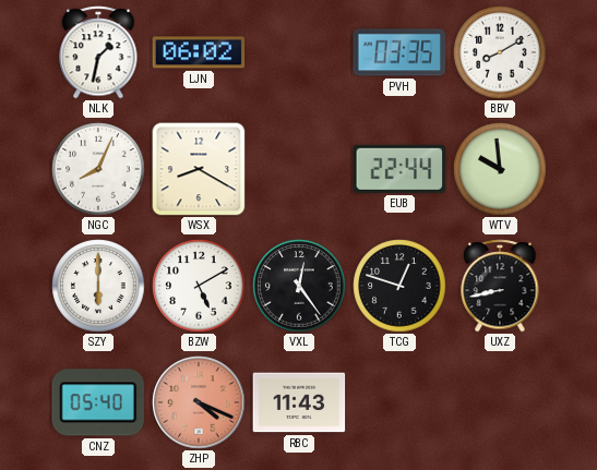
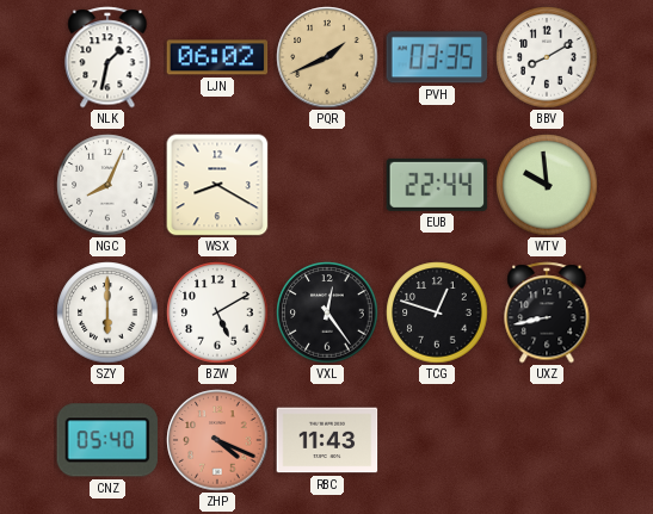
PQR: none -> 1:41 (327, 57)
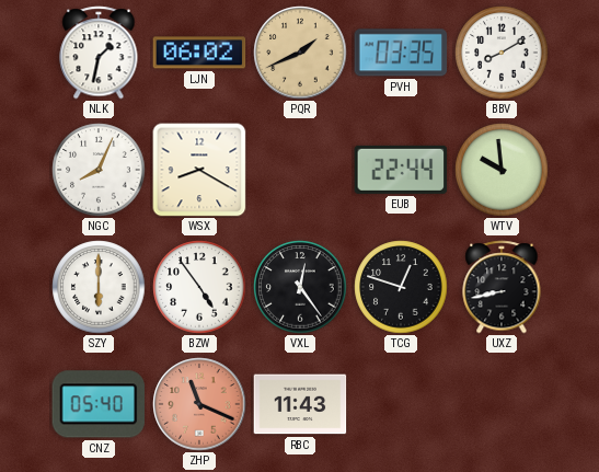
BZW: 5:10 -> 4:54 (199, 287)
ZHP: 4:19 -> 11:19 (199, 404)
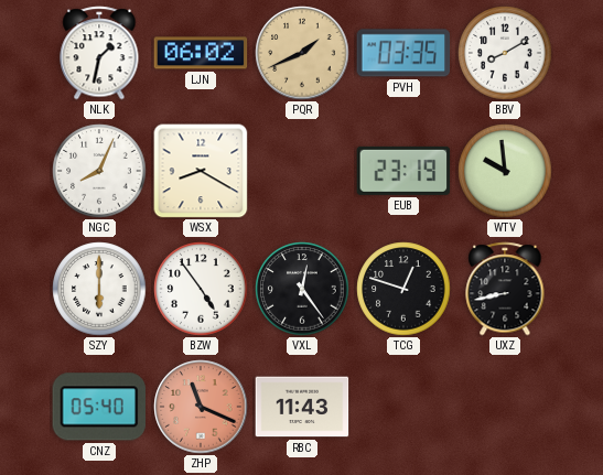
EUB: 22:44 -> 23:19 (403, 171)
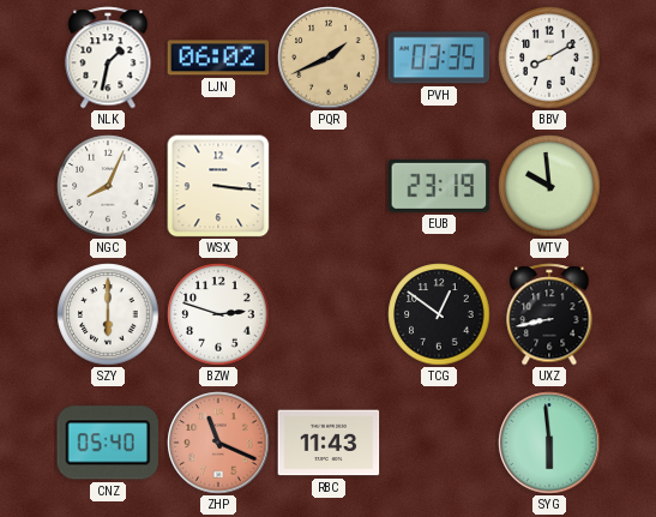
WSX: 8:20 -> 3:16 (218, 186)
BZW: 4:54 -> 2:48 (218, 314)
VXL: 12:24 -> none (302, 289)
TCG: 12:48 -> 12:51 (439, 314)
SYG: none -> 5:59 (549, 443)
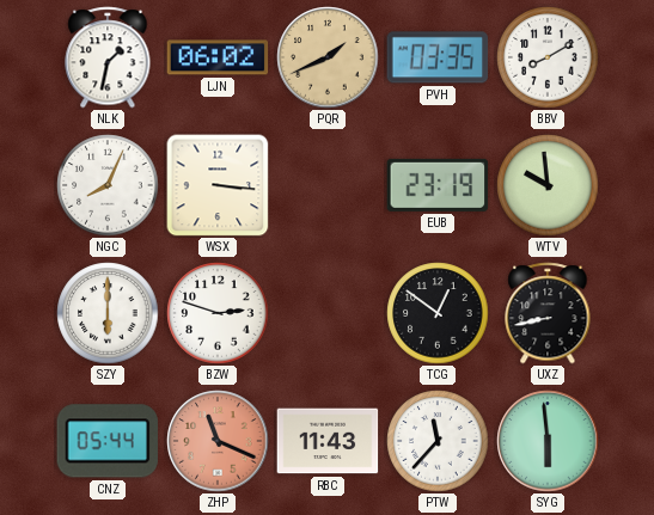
CNZ: 05:40 -> 05:44 (108, 441)
PTW: none -> 11:37 (438, 441)
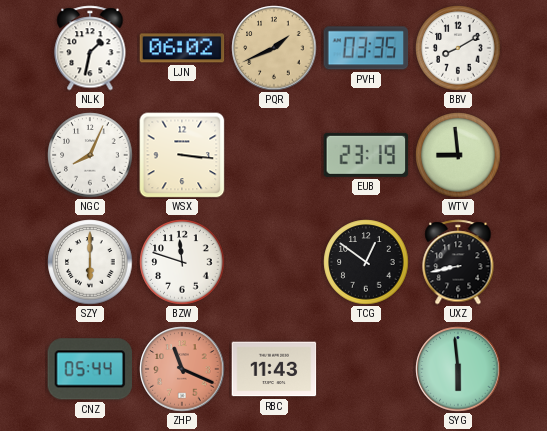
WTV: 9:59 -> 8:59 (458, 155)
BZW: 2:48 -> 11:48 (182, 262)
PTW: 11:37 -> none (438, 441)
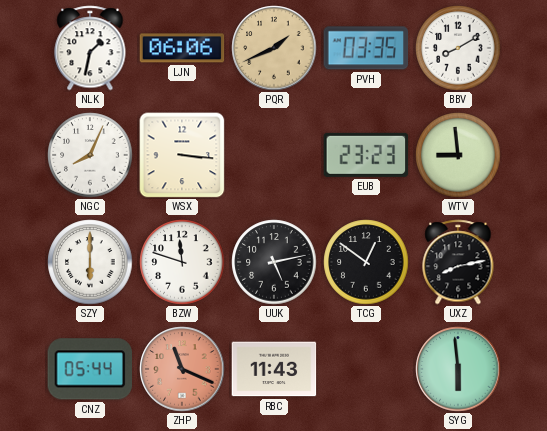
LJN: 06:02 -> 06:06 (182, 48)
EUB: 23:19 -> 23:23 (366, 155)
UUK: none -> 5:13 (274, 262)
UXZ: 8:43 -> 8:13 (458, 262)
